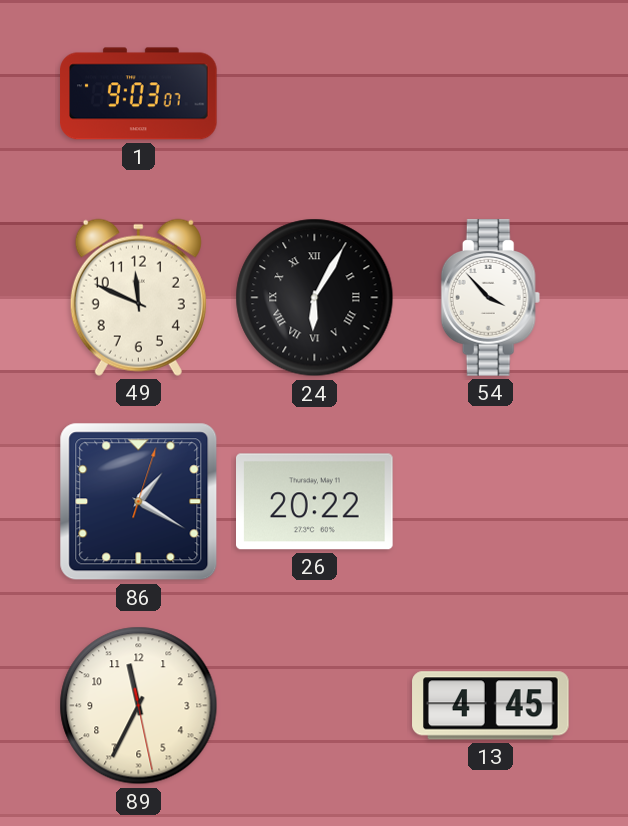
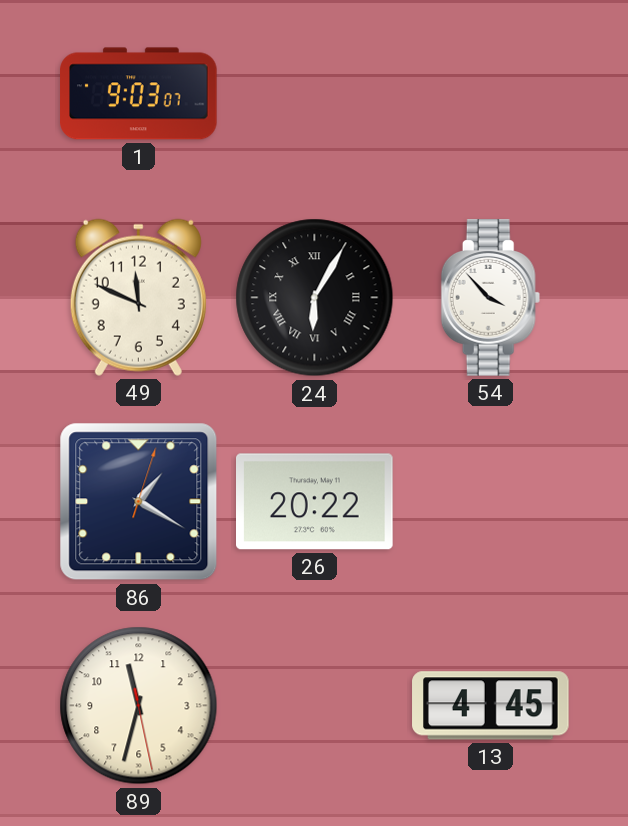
89: 11:34 -> 11:32 (139, 706)
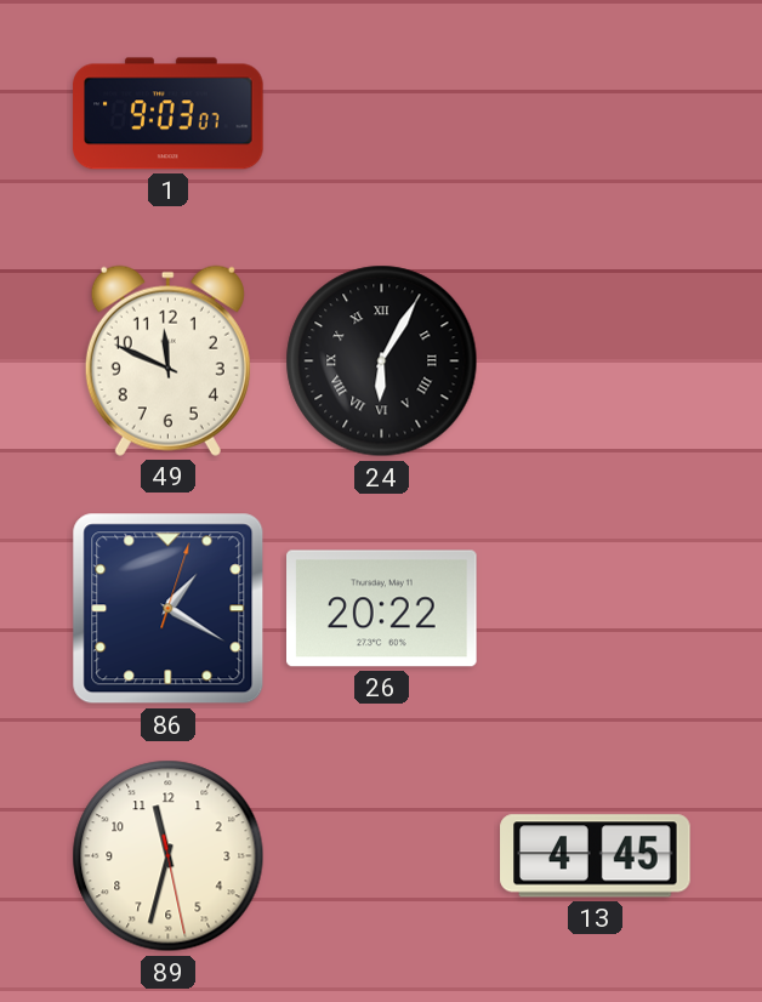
54: 3:53 -> none (491, 298)
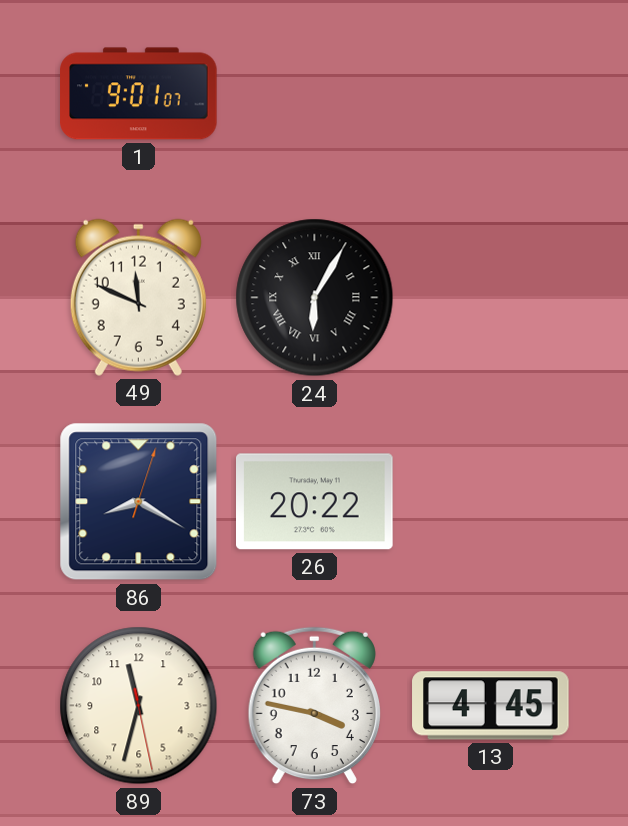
1: 9:03 -> 9:01 (139, 94)
86: 1:20 -> 8:20 (139, 502)
73: none -> 3:47 (314, 706)
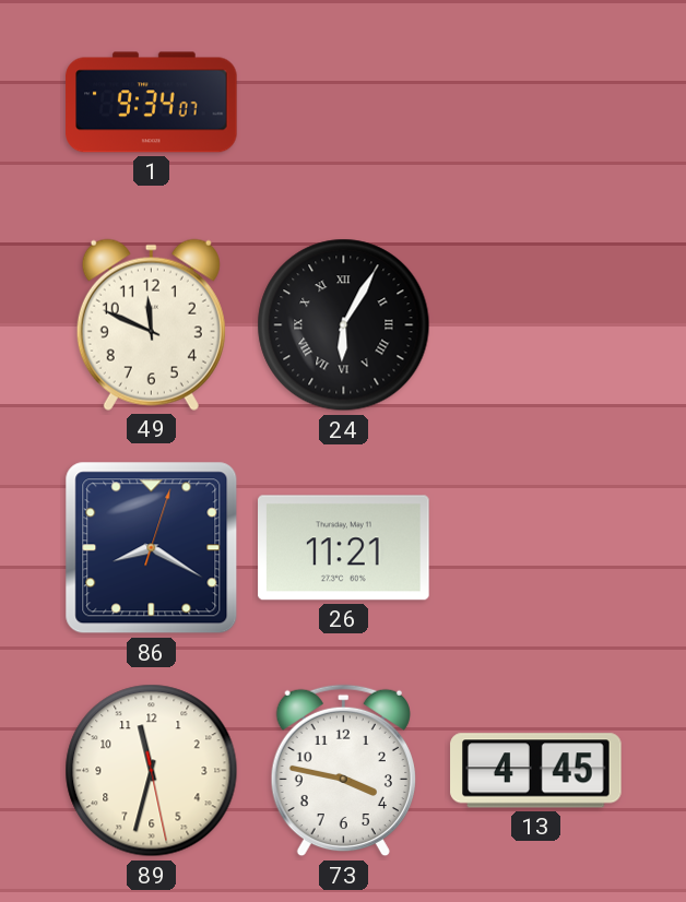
1: 9:01 -> 9:34 (152, 103)
26: 20:22 -> 11:21 (344, 548)
